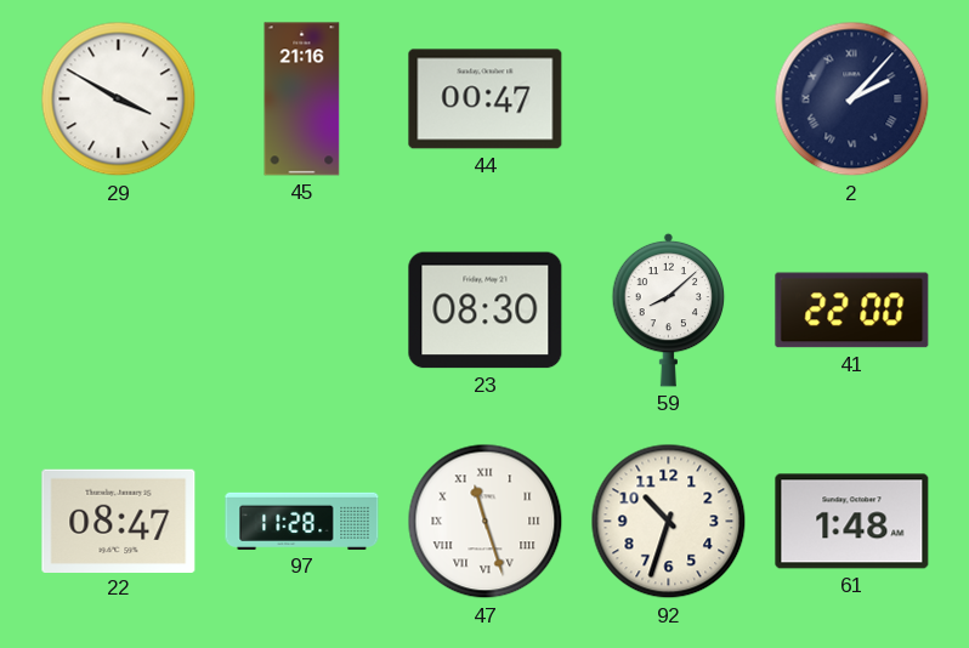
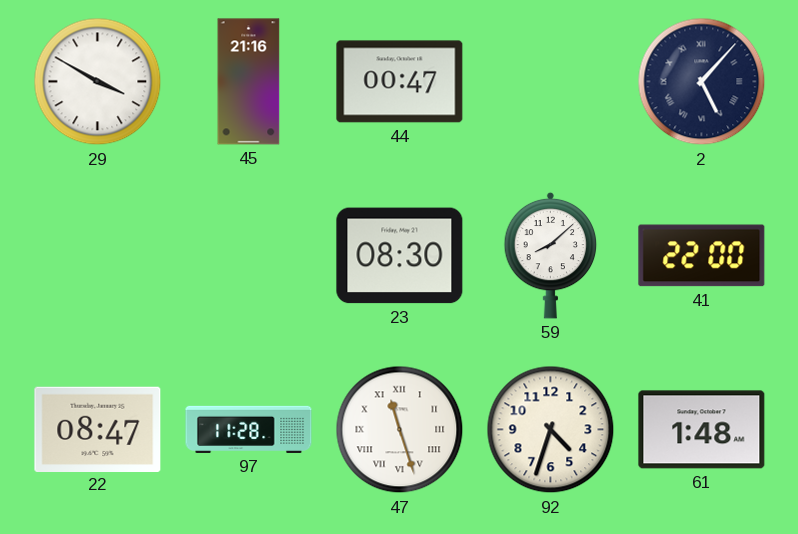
2: 2:07 -> 5:07 (702, 82)
92: 10:33 -> 4:33 (551, 430)
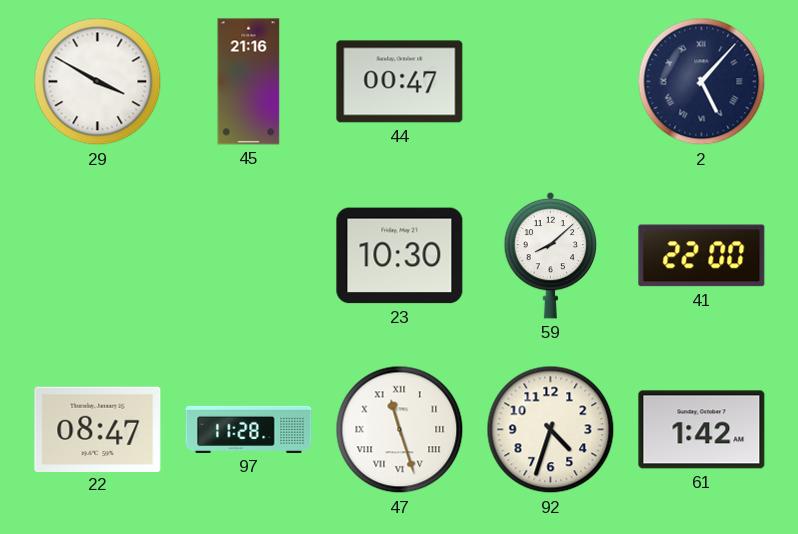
23: 08:30 -> 10:30 (400, 256)
61: 1:48 -> 1:42 (702, 430)
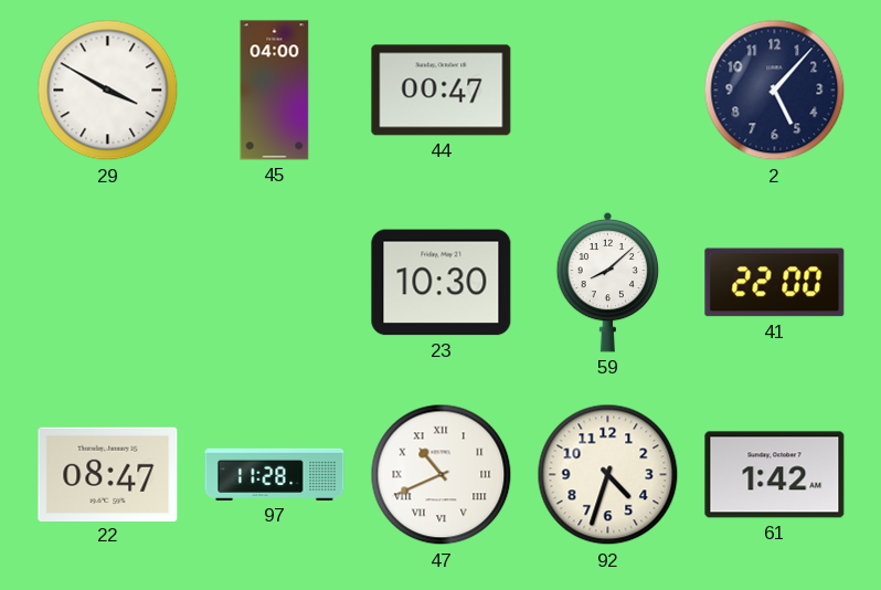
45: 21:16 -> 04:00 (275, 91)
2 numerals: Roman -> Arabic (775, 91)
47: 11:27 -> 10:41 (442, 475)
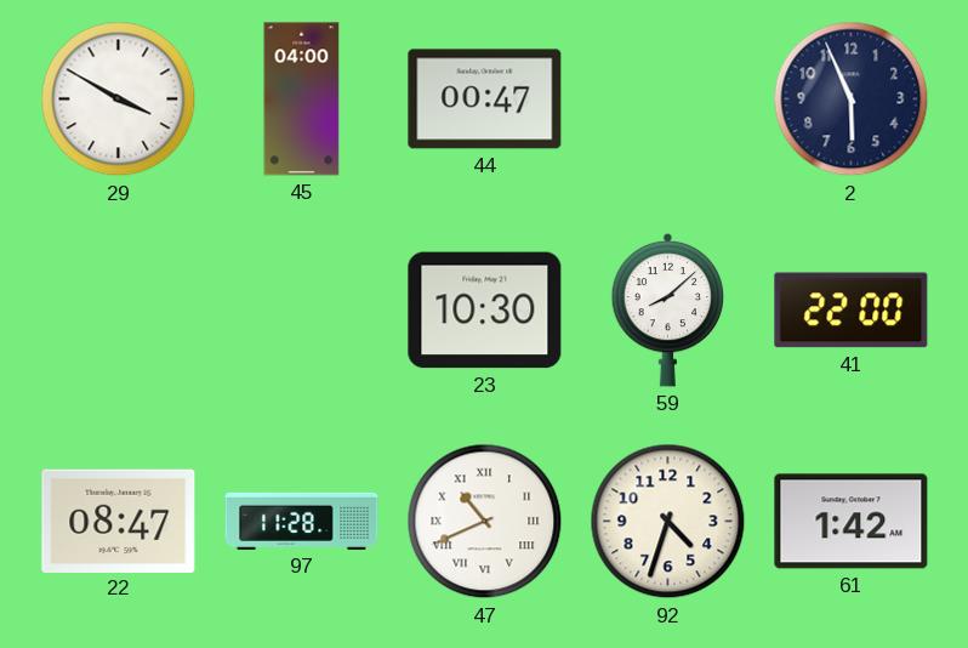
2: 5:07 -> 5:56 (852, 100)
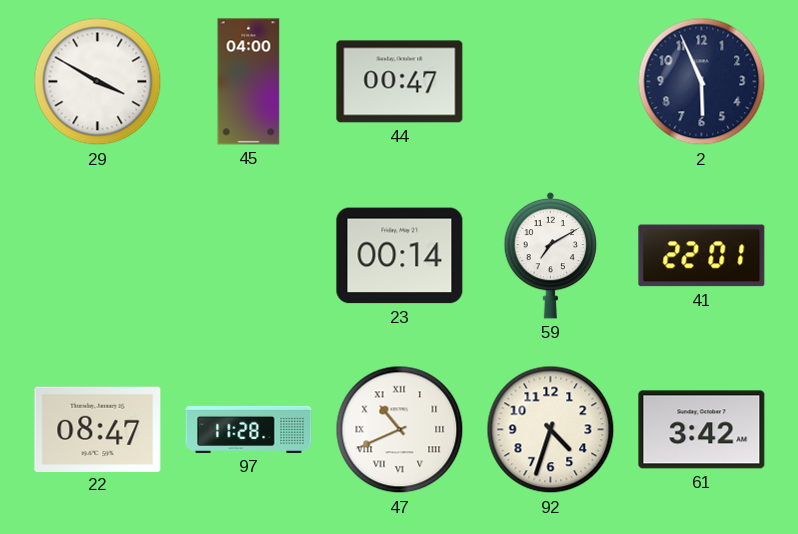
23: 10:30 -> 00:14 (400, 256)
59: 8:08 -> 7:10 (551, 255)
41: 22:00 -> 22:01 (702, 256)
61: 1:42 -> 3:42 (702, 430)
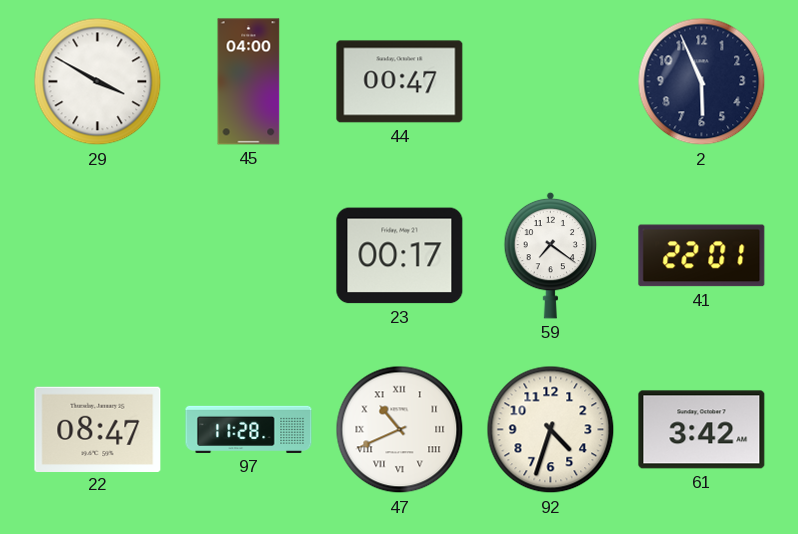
23: 00:14 -> 00:17 (400, 256)
59: 7:10 -> 7:21 (551, 255)
